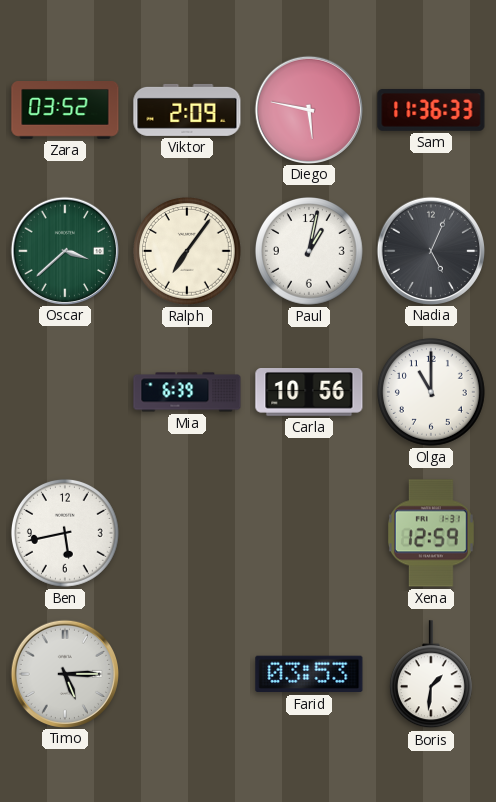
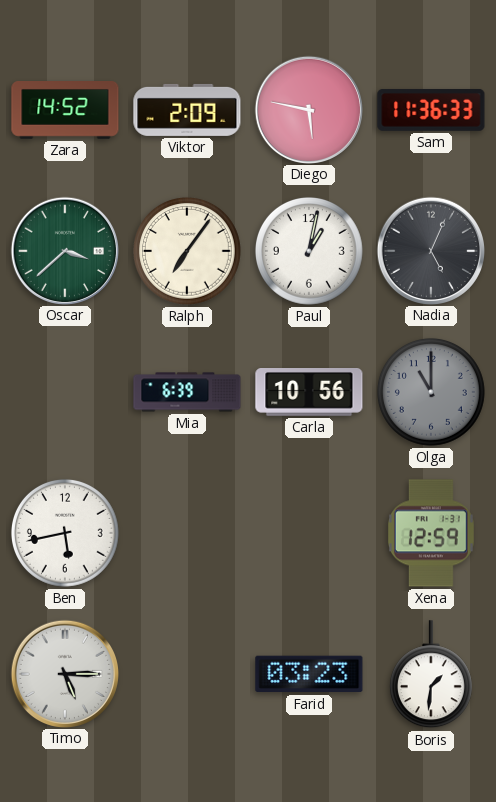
Zara: 03:52 -> 14:52 (65, 111)
Olga dial: white -> grey (431, 392)
Farid: 03:53 -> 03:23 (309, 674)
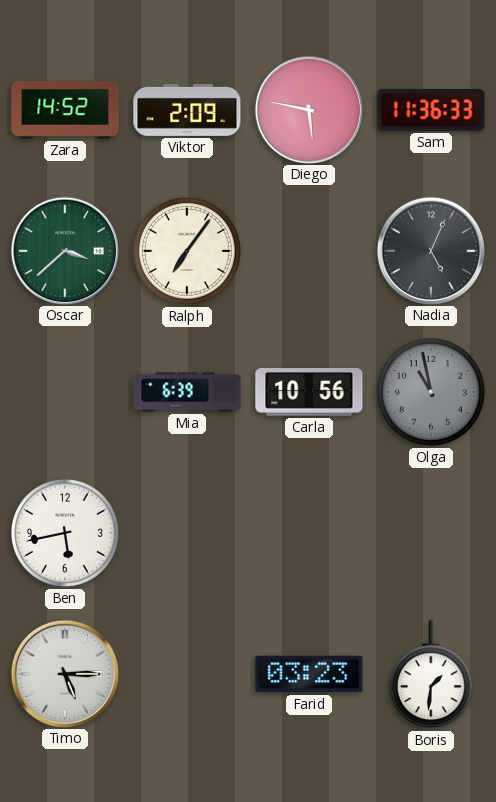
Paul: 1:02 -> none (309, 251)
Olga: 11:00 -> 10:58 (431, 392)
Xena: 12:59 -> none (431, 533)
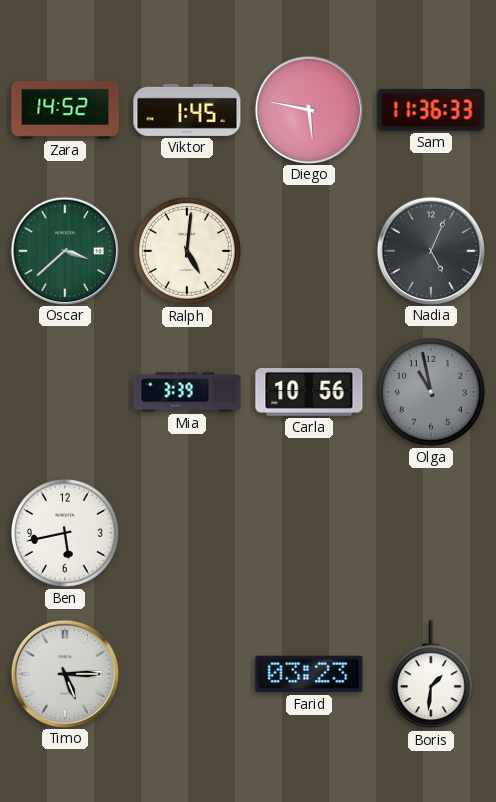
Viktor: 2:09 -> 1:45 (187, 110)
Ralph: 7:06 -> 5:01 (187, 251)
Mia: 6:39 -> 3:39 (187, 392)
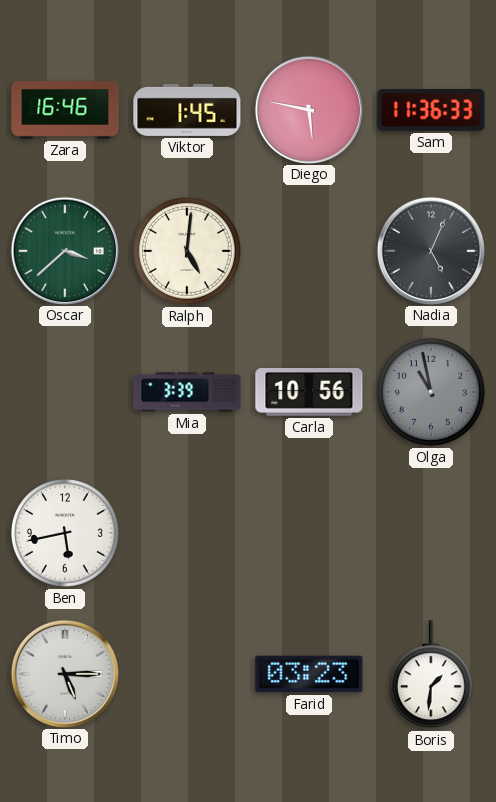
Zara: 14:52 -> 16:46 (65, 111)
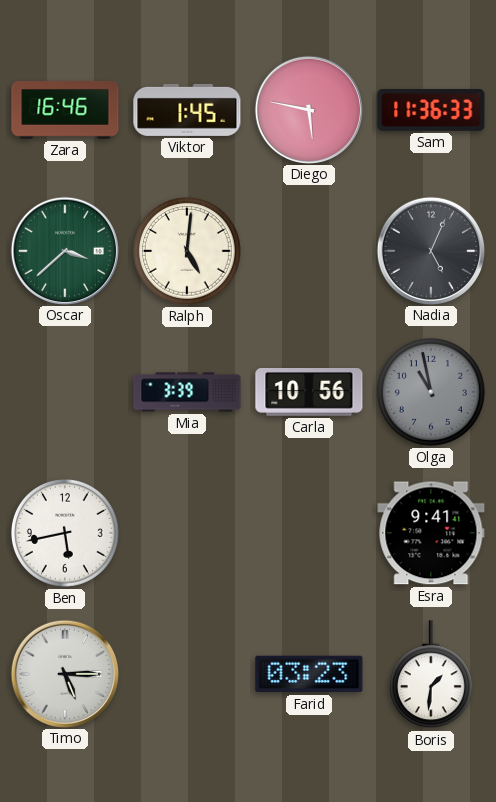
Esra: none -> 9:41 (431, 533)
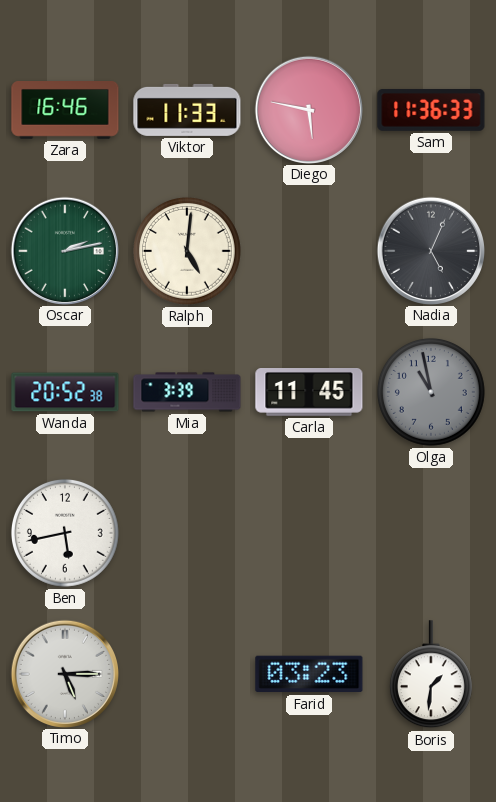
Viktor: 1:45 -> 11:33 (187, 110)
Oscar: 3:38 -> 2:13 (64, 250)
Wanda: none -> 20:52 (65, 392)
Carla: 10:56 -> 11:45 (309, 393)
Esra: 9:41 -> none (431, 533)
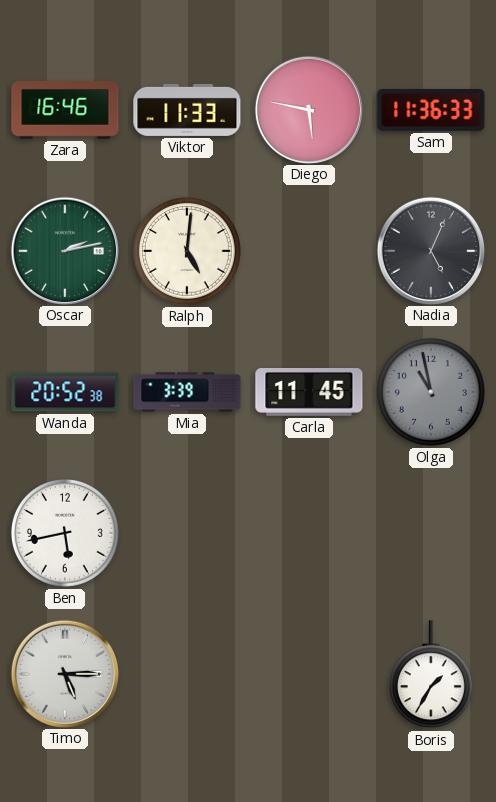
Farid: 03:23 -> none (309, 674)
Boris: 1:31 -> 1:35 (431, 675)
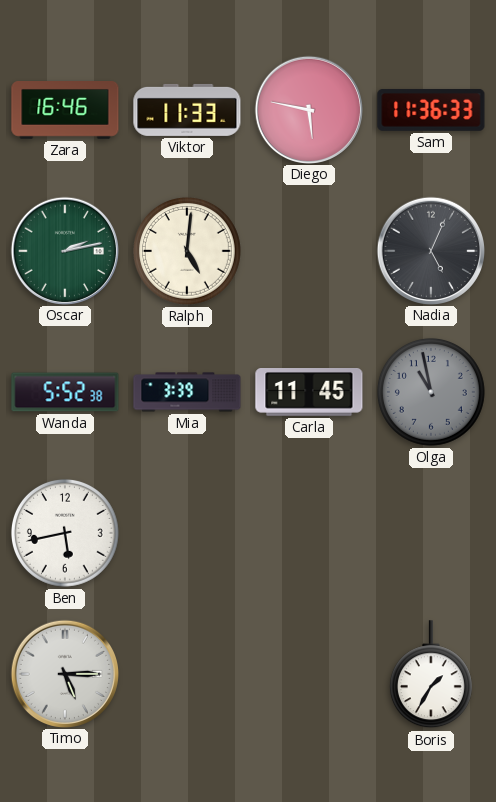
Wanda: 20:52 -> 5:52 (65, 392)
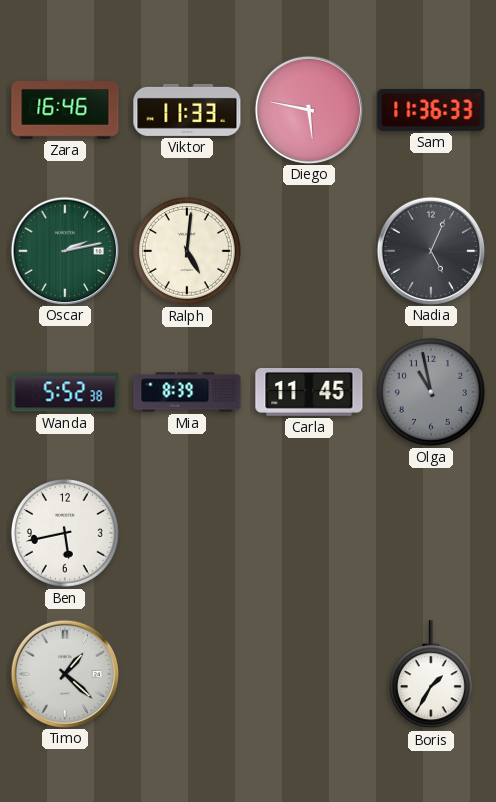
Mia: 3:39 -> 8:39 (187, 392)
Timo: 5:15 -> 1:22 (64, 673)
